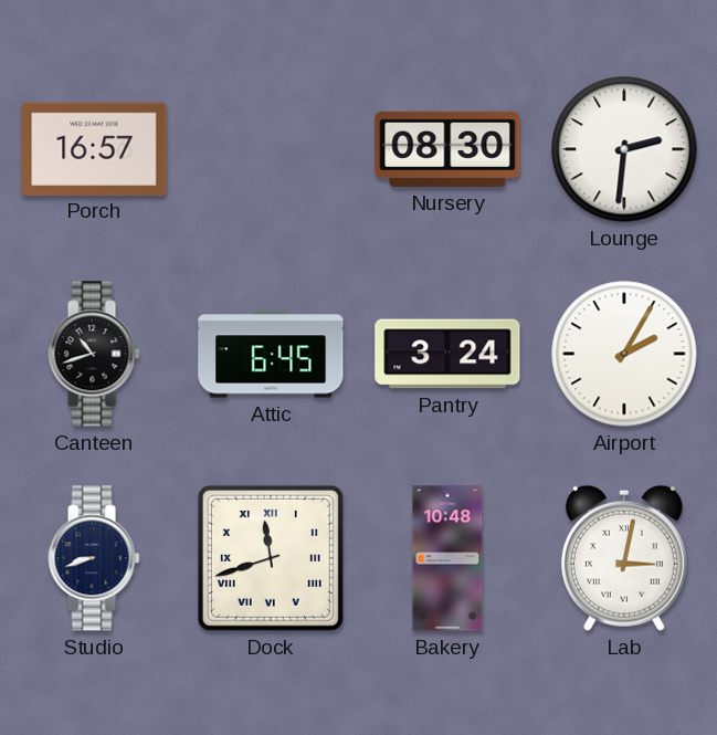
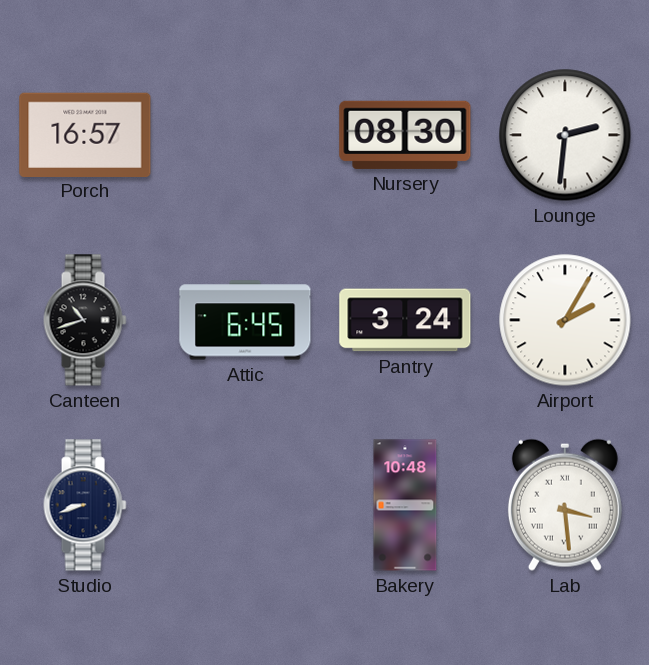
Dock: 11:42 -> none (271, 558)
Lab: 3:02 -> 3:29 (565, 505)
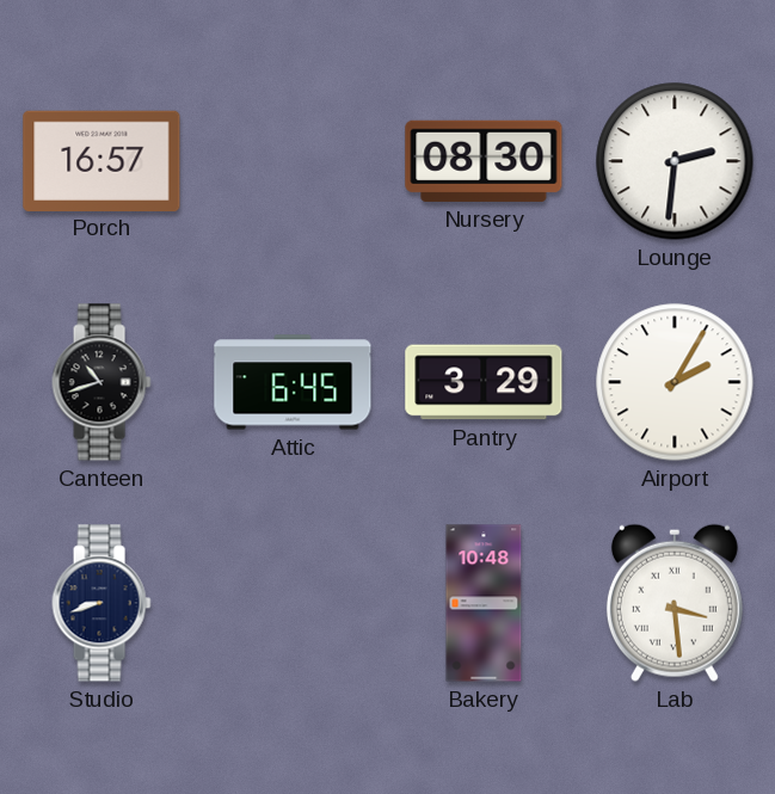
Pantry: 3:24 -> 3:29 (484, 382)
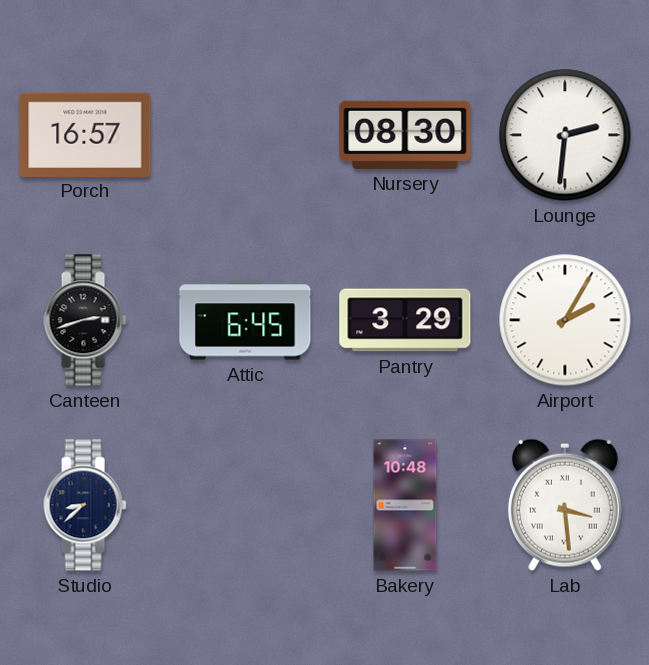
Canteen: 10:42 -> 2:42 (85, 320)
Studio: 8:42 -> 8:38 (85, 505)
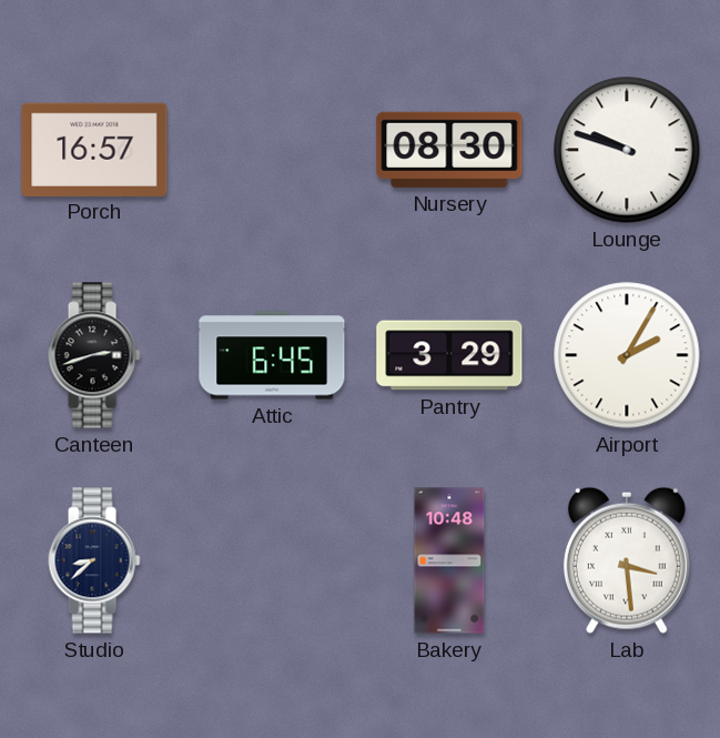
Lounge: 2:31 -> 9:48 (627, 150)
